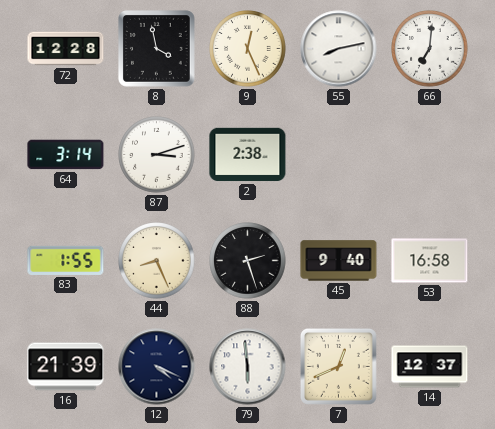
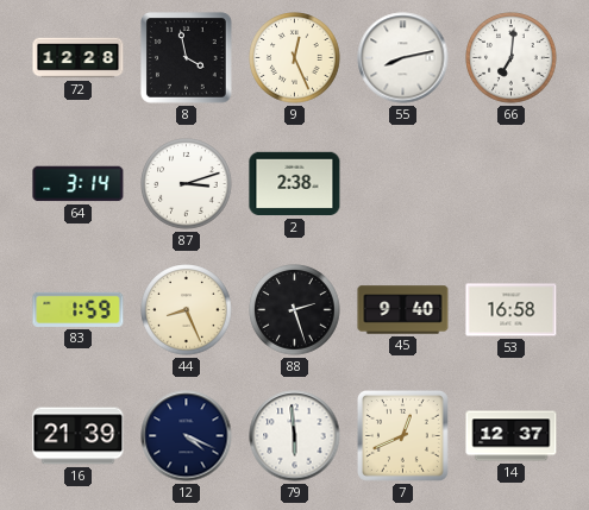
83: 1:55 -> 1:59 (79, 309)
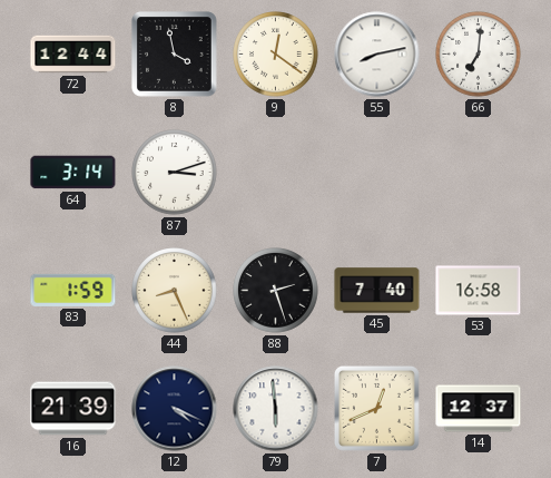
72: 12:28 -> 12:44 (73, 55)
9: 12:26 -> 12:21 (276, 55)
2: 2:38 -> none (295, 184)
45: 9:40 -> 7:40 (377, 291)
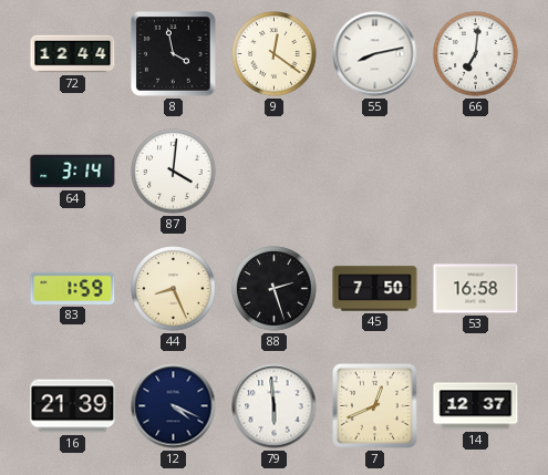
87: 3:12 -> 4:01 (174, 172)
45: 7:40 -> 7:50 (375, 289)
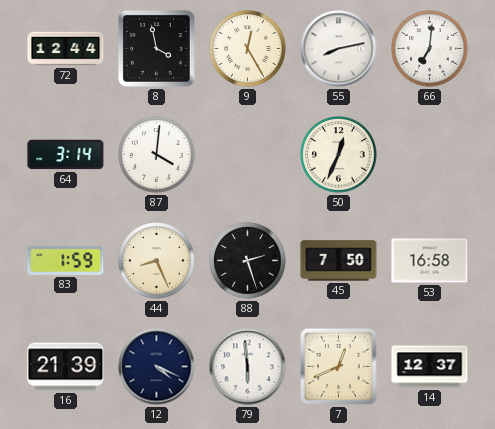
9: 12:21 -> 12:25 (248, 49)
50: none -> 12:34 (339, 155)
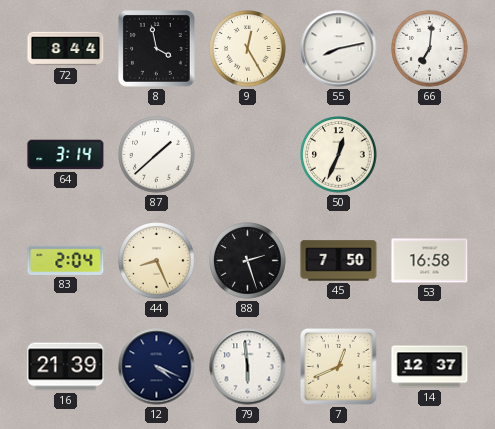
72: 12:44 -> 8:44 (66, 49)
87: 4:01 -> 1:38 (157, 155)
83: 1:59 -> 2:04 (66, 260)
